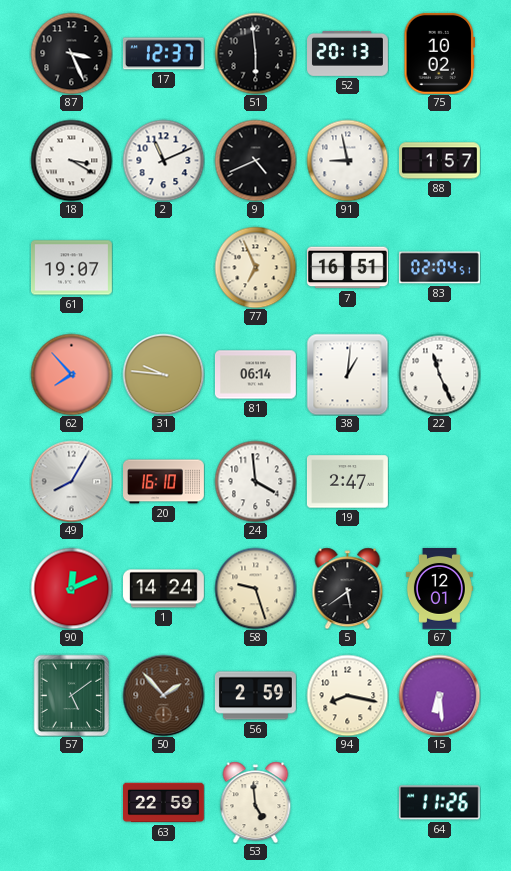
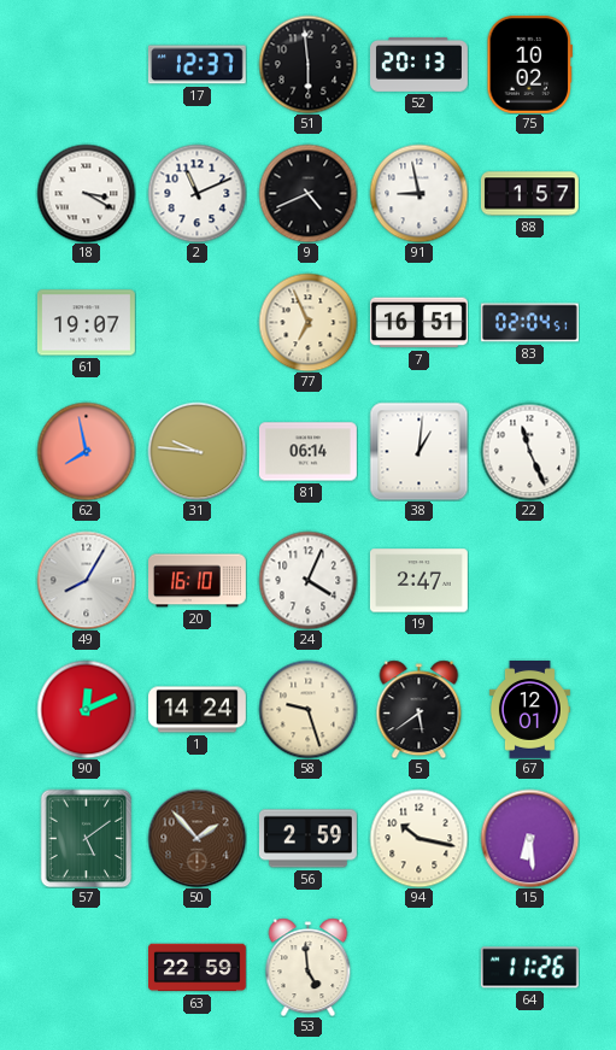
87: 3:26 -> none (71, 53)
62: 7:53 -> 7:58 (86, 451)
24: 3:59 -> 4:04 (307, 580)
94: 8:17 -> 10:17 (418, 838)
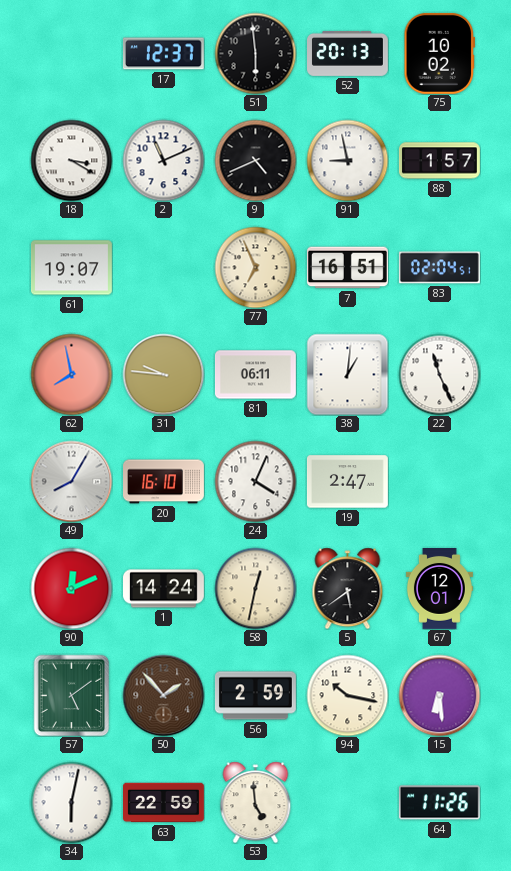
81: 06:14 -> 06:11 (255, 375)
58: 9:27 -> 12:32 (255, 588)
34: none -> 6:02 (71, 802)
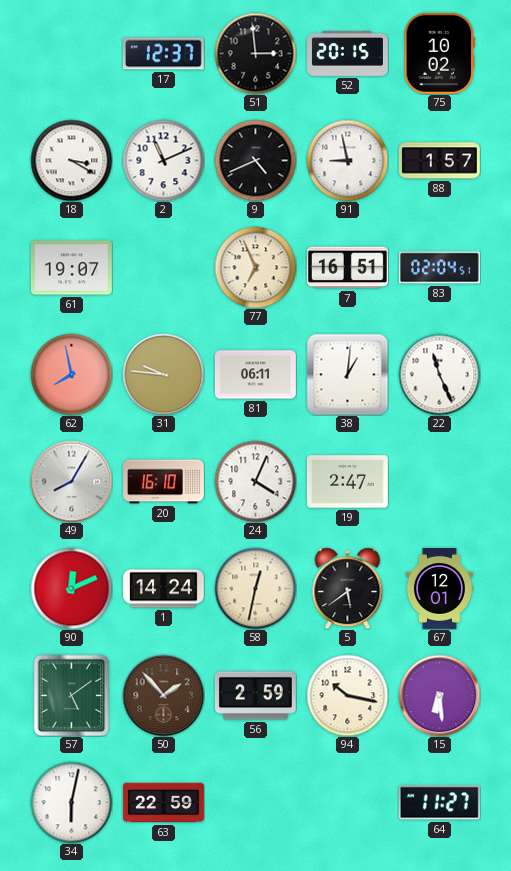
51: 5:59 -> 2:59 (255, 53)
52: 20:13 -> 20:15 (348, 53)
53: 4:59 -> none (256, 802)
64: 11:26 -> 11:27 (439, 803)
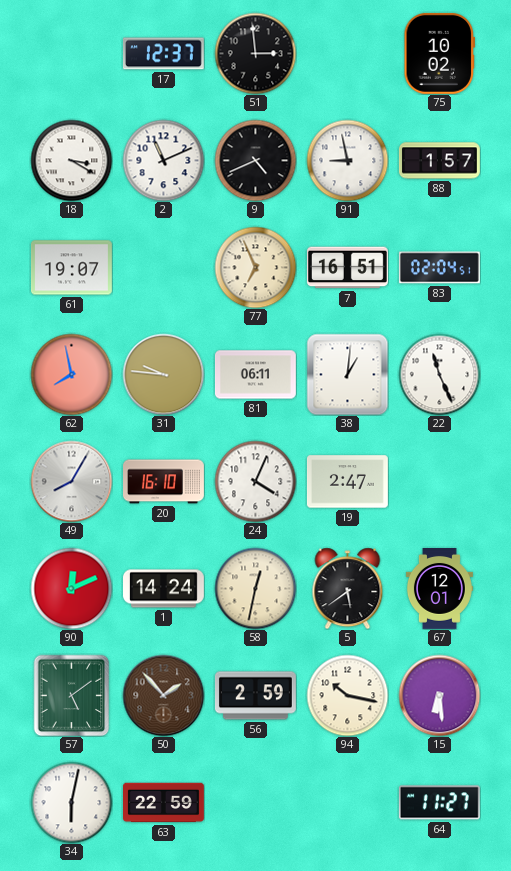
52: 20:15 -> none (348, 53)
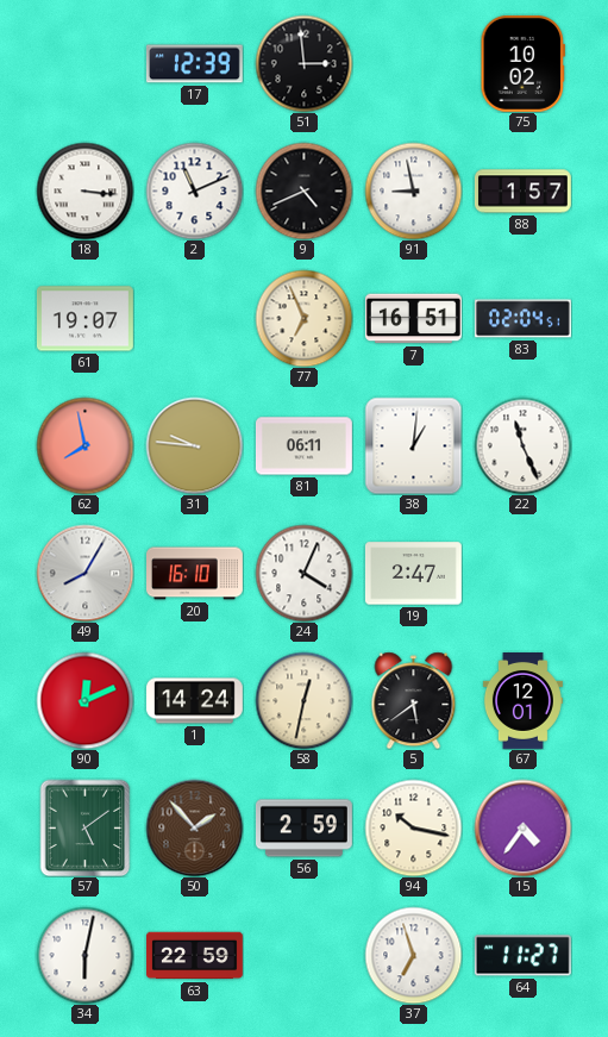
17: 12:37 -> 12:39 (194, 64)
18: 3:20 -> 3:16 (84, 190)
15: 6:29 -> 4:36 (522, 827)
37: none -> 6:57 (413, 955)
